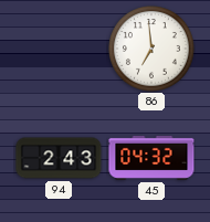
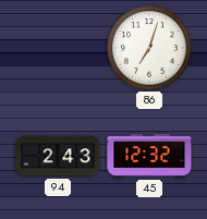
86: 6:59 -> 7:03 (150, 49)
45: 04:32 -> 12:32 (149, 156)
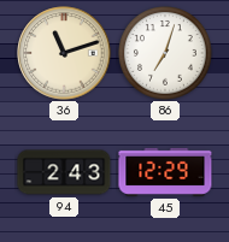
36: none -> 11:12 (64, 53)
45: 12:32 -> 12:29 (165, 172)
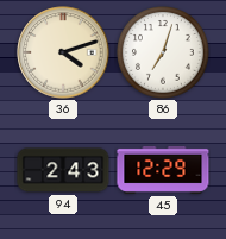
36: 11:12 -> 4:12 (63, 52)
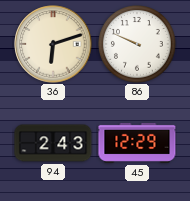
36: 4:12 -> 6:12 (53, 44)
86: 7:03 -> 9:49 (138, 45)
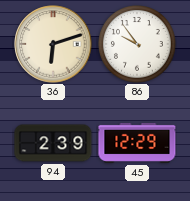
86: 9:49 -> 9:54 (138, 45)
94: 2:43 -> 2:39 (53, 143)
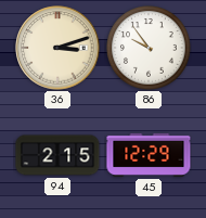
36: 6:12 -> 3:12 (57, 48)
94: 2:39 -> 2:15 (57, 155)
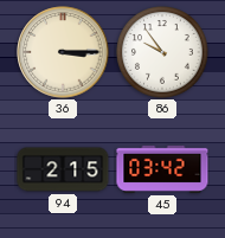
36: 3:12 -> 3:15 (63, 52)
45: 12:29 -> 03:42 (162, 169)
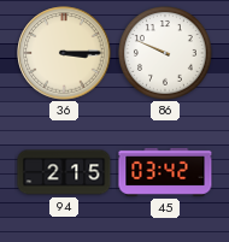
86: 9:54 -> 9:49 (166, 54)
